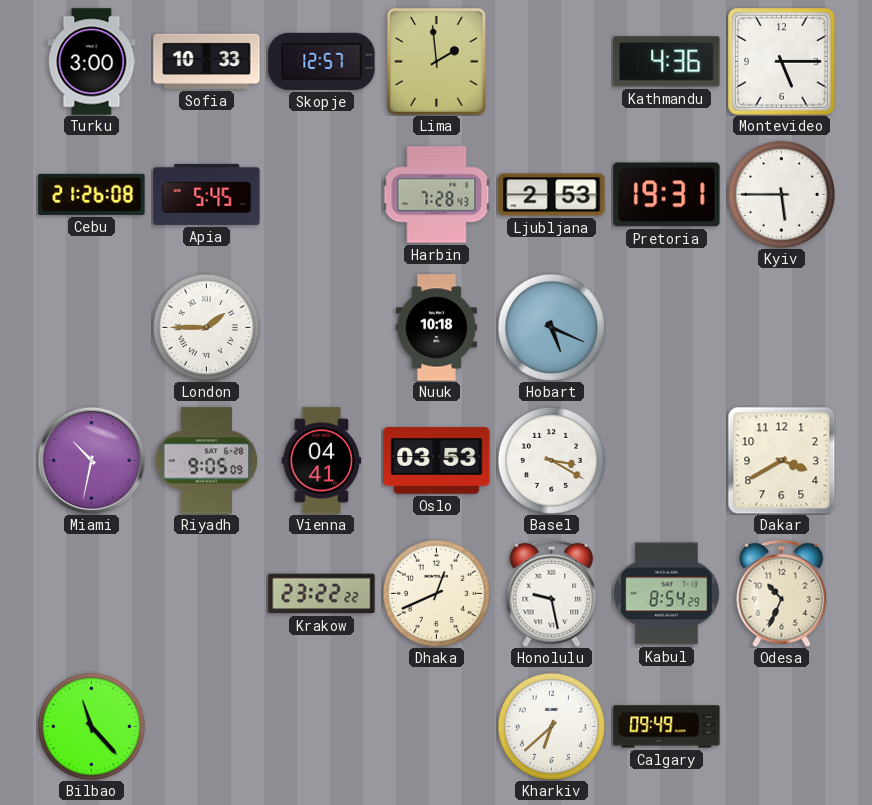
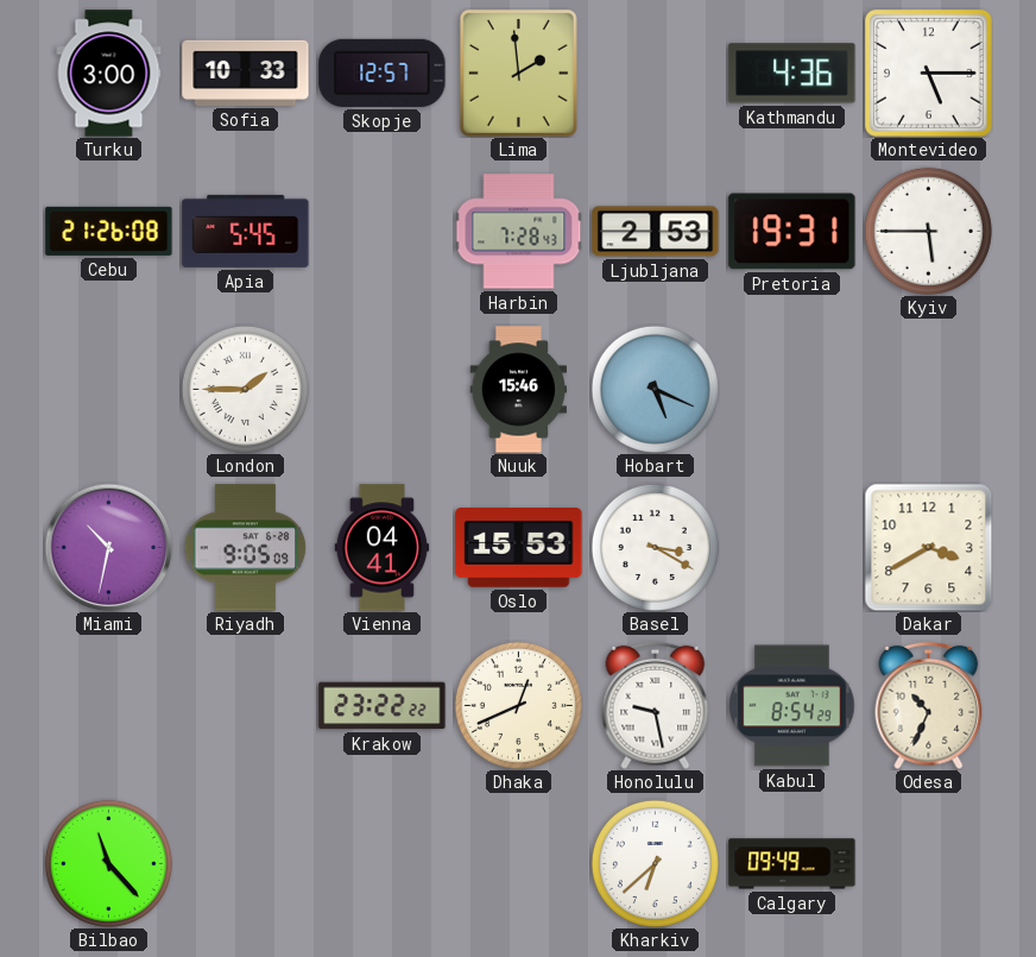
Nuuk: 10:18 -> 15:46 (519, 390)
Oslo: 03:53 -> 15:53 (519, 548)
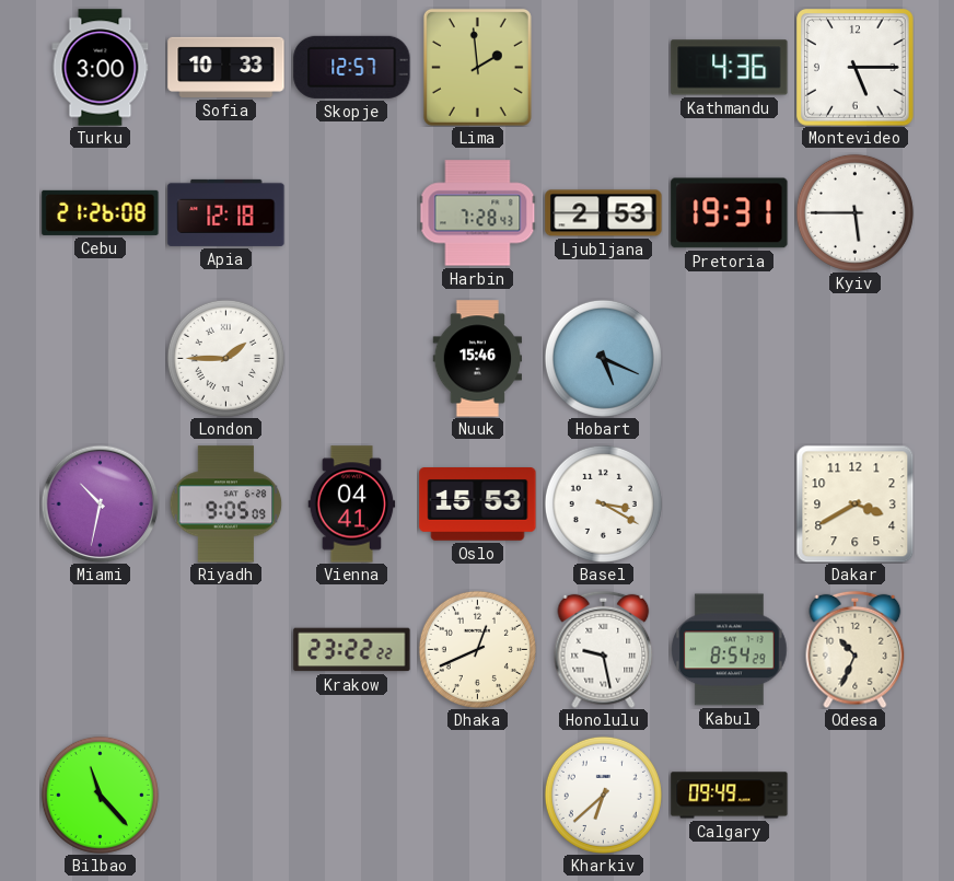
Apia: 5:45 -> 12:18 (226, 212)
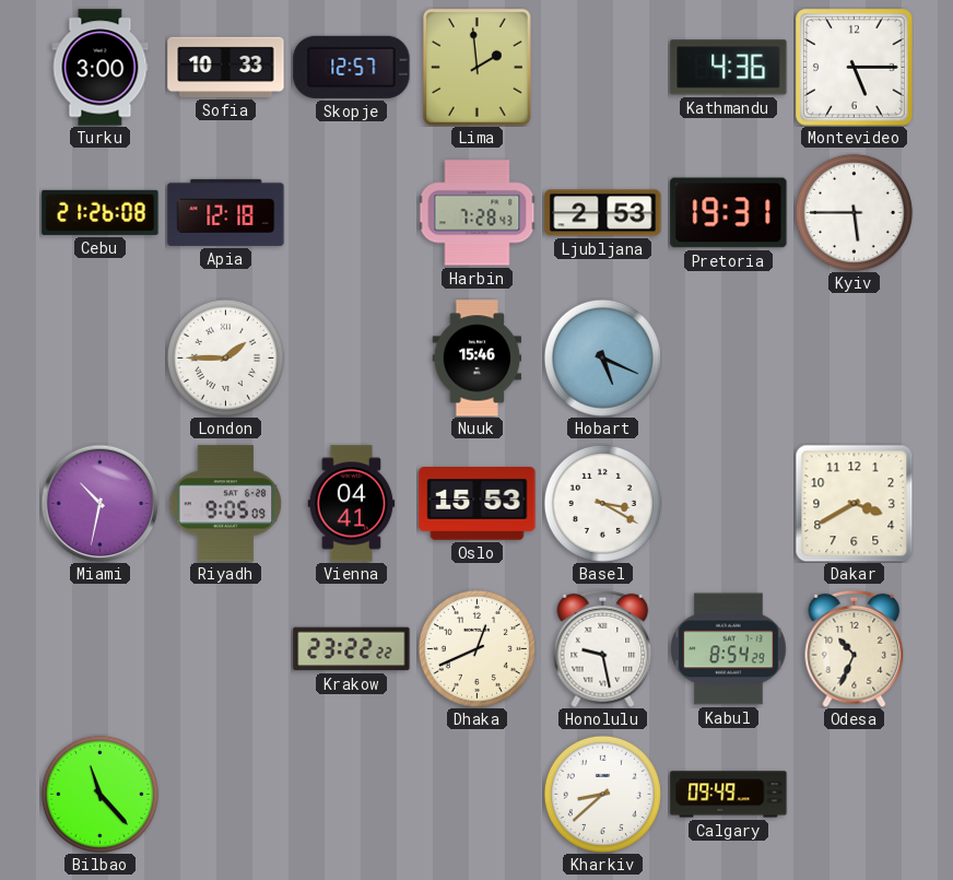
Kharkiv: 6:38 -> 8:38 (602, 794)
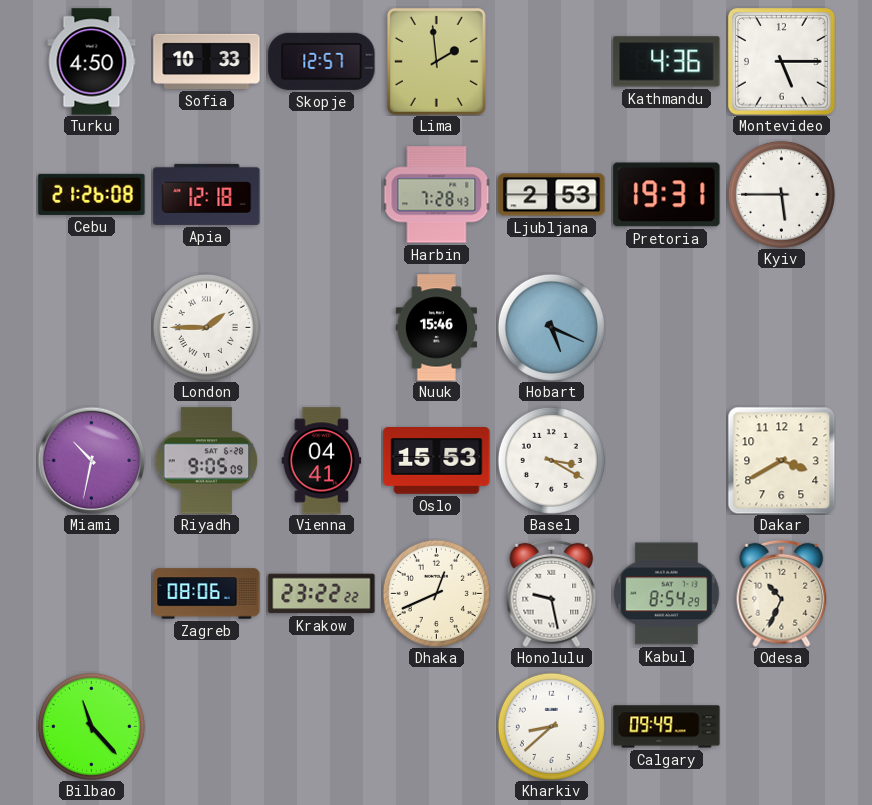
Turku: 3:00 -> 4:50 (92, 62)
Zagreb: none -> 08:06 (207, 594)
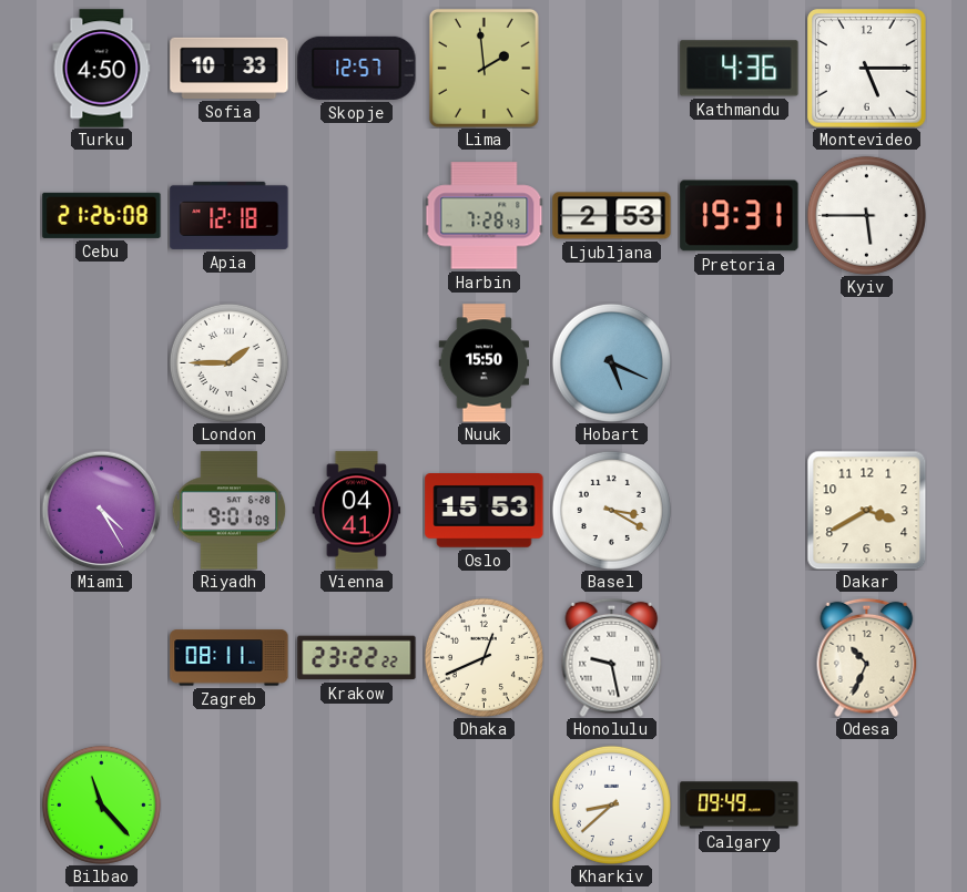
Nuuk: 15:46 -> 15:50 (485, 363)
Miami: 10:32 -> 4:25 (101, 510)
Riyadh: 9:05 -> 9:01 (230, 511)
Zagreb: 08:06 -> 08:11 (230, 658)
Kabul: 8:54 -> none (667, 594)
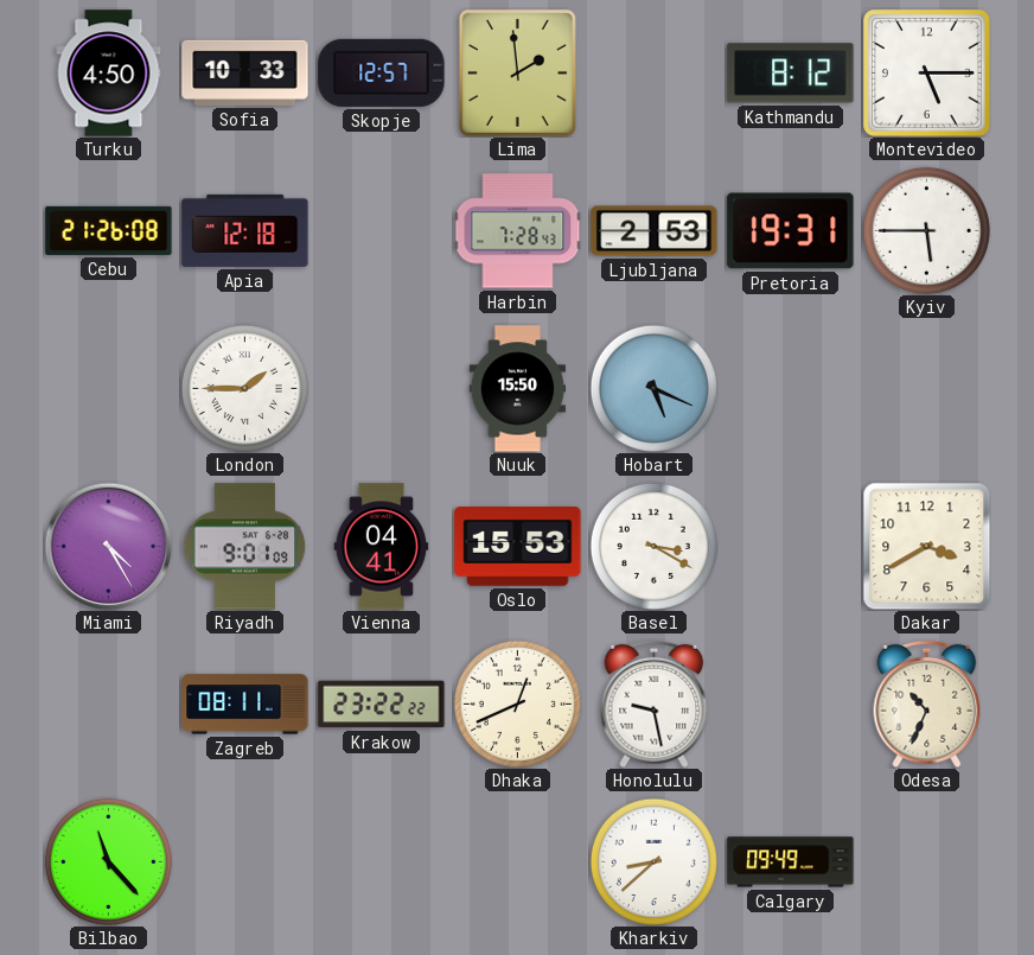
Kathmandu: 4:36 -> 8:12 (791, 74)
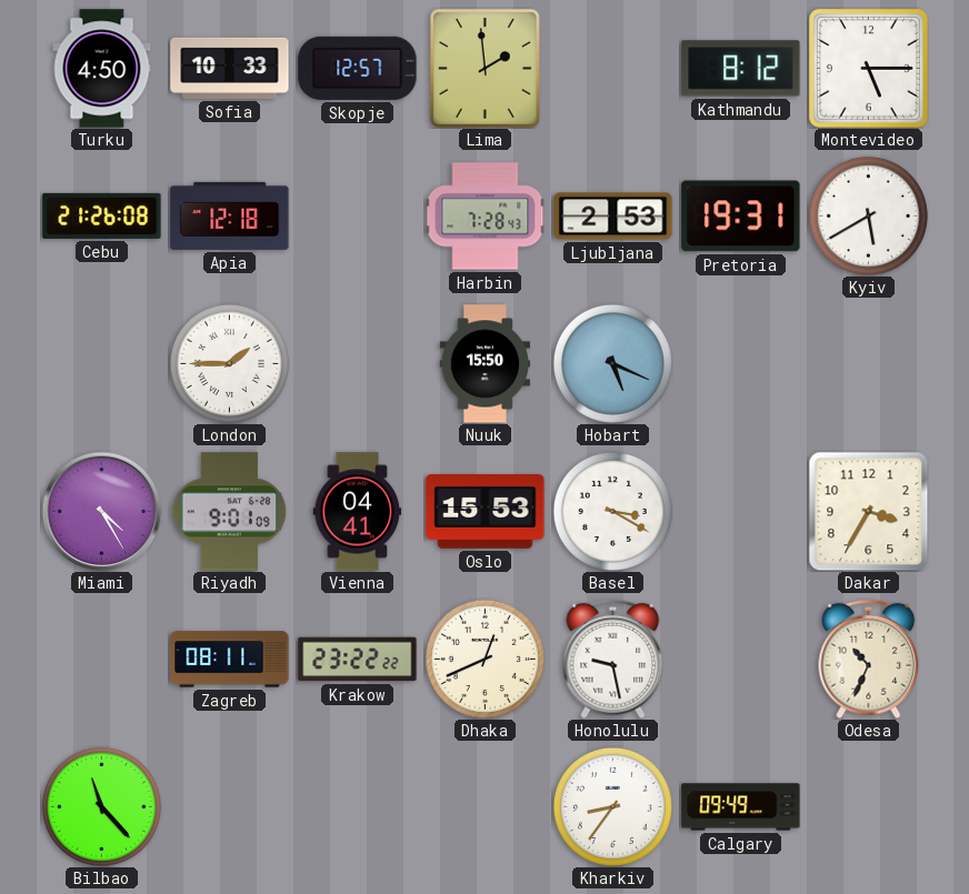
Kyiv: 5:45 -> 5:40 (868, 215)
Dakar: 3:40 -> 3:35 (868, 511)
Kharkiv: 8:38 -> 8:36 (612, 806)
